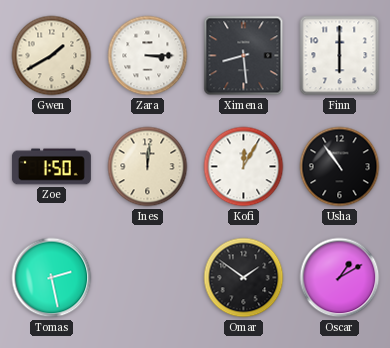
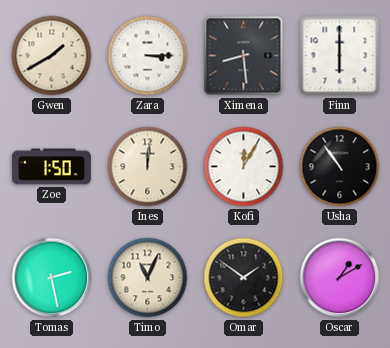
Timo: none -> 11:04 (148, 278)
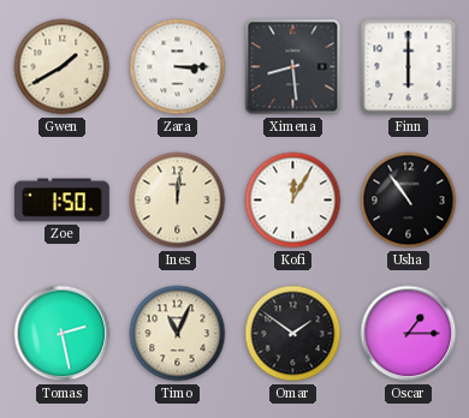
Oscar: 1:10 -> 1:15 (409, 334)
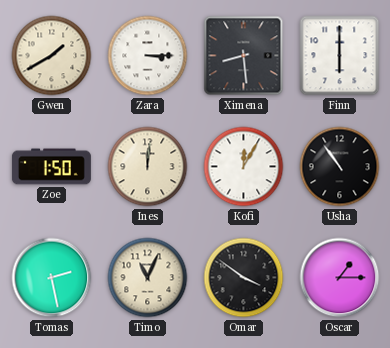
Omar: 1:51 -> 3:51 (244, 278)
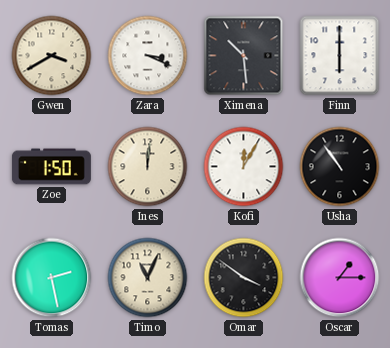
Gwen: 1:40 -> 3:40 (52, 56)
Zara: 3:15 -> 3:19 (148, 56)
Ximena: 8:29 -> 10:29 (244, 56)
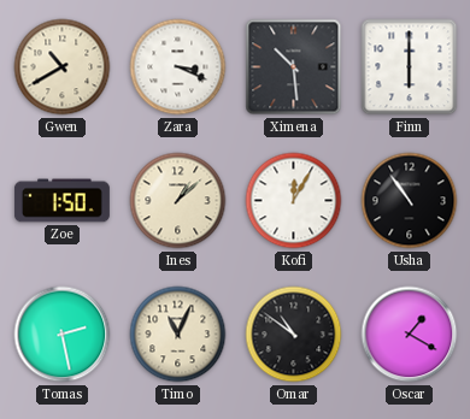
Gwen: 3:40 -> 10:40 (63, 67)
Ines: 12:01 -> 1:08 (178, 201)
Omar: 3:51 -> 10:51 (294, 335)
Oscar: 1:15 -> 1:20 (410, 335)
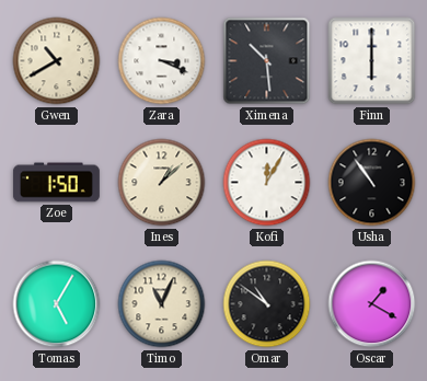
Tomas: 2:28 -> 5:05 (57, 304)
